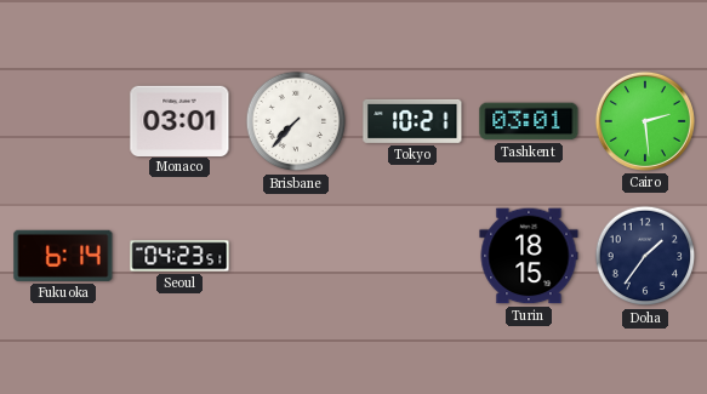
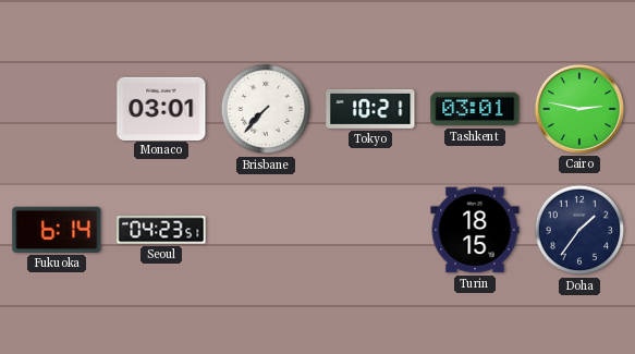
Cairo: 2:29 -> 2:47 (579, 109)
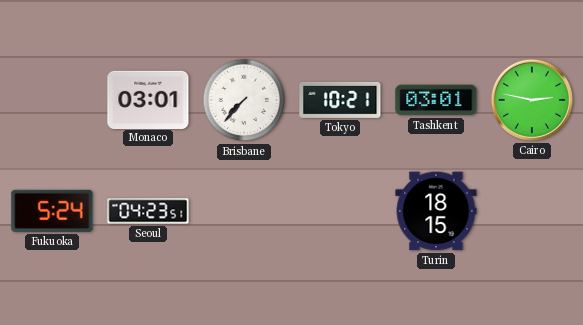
Fukuoka: 6:14 -> 5:24 (52, 211)
Doha: 1:36 -> none (579, 230)
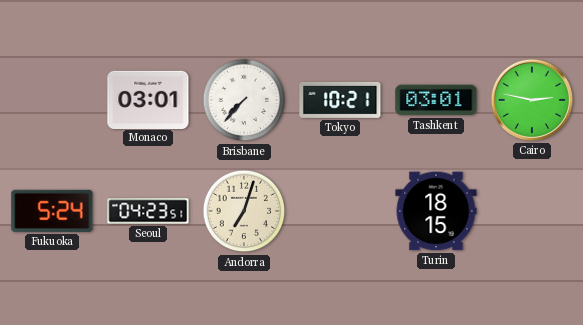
Andorra: none -> 7:03 (244, 211)
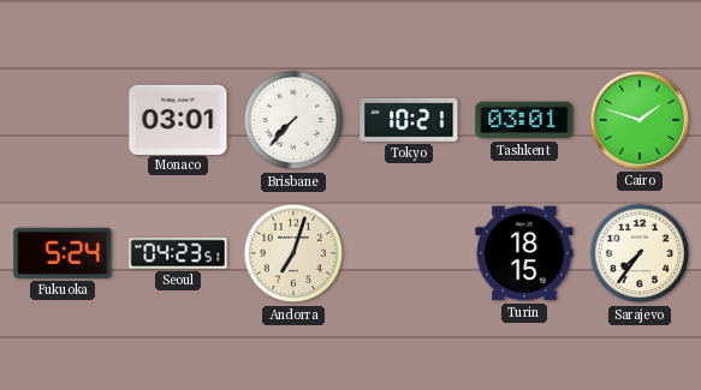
Cairo: 2:47 -> 1:48 (640, 120)
Sarajevo: none -> 7:36 (640, 253)
